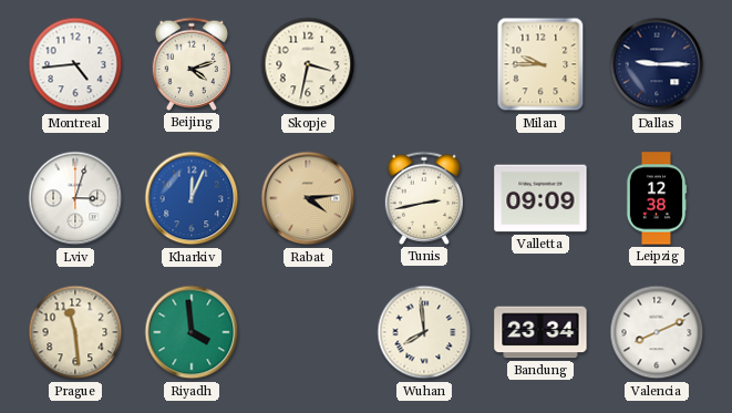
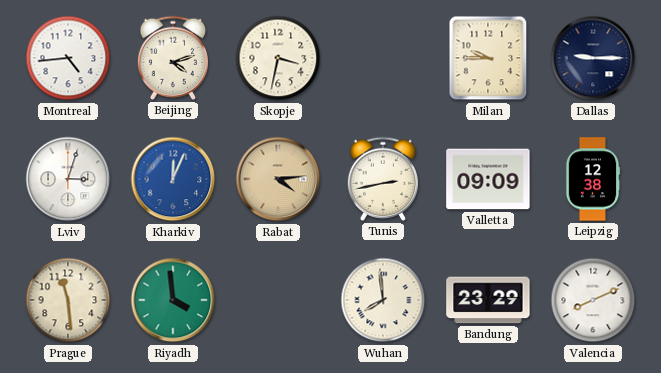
Bandung: 23:34 -> 23:29 (488, 300)
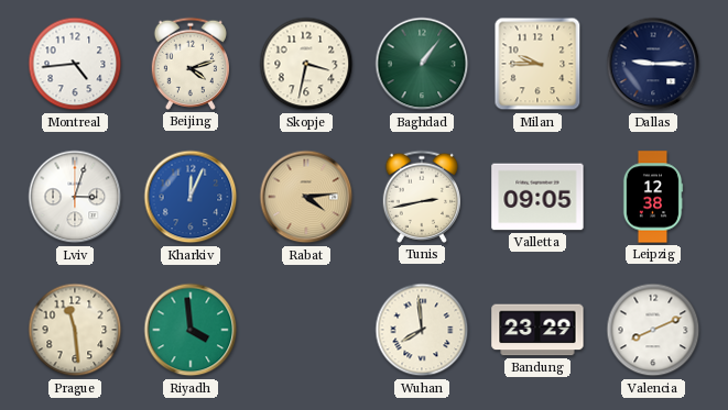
Baghdad: none -> 1:06 (422, 64)
Valletta: 09:09 -> 09:05 (537, 197)
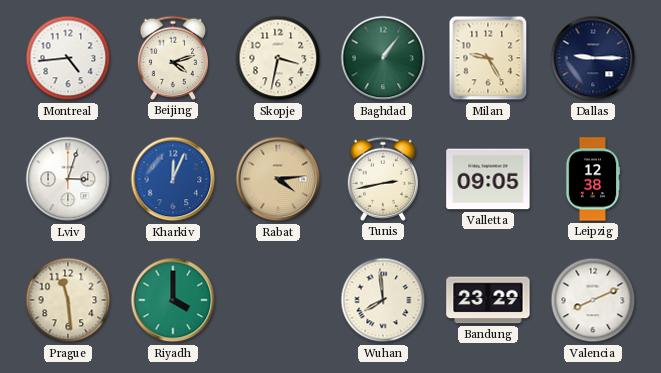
Milan: 9:45 -> 9:25 (488, 58)
Riyadh: 3:59 -> 4:00 (173, 300)
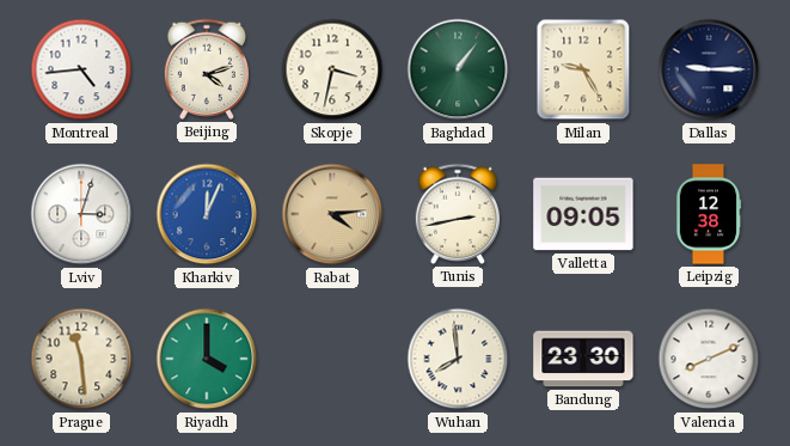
Bandung: 23:29 -> 23:30 (583, 359)
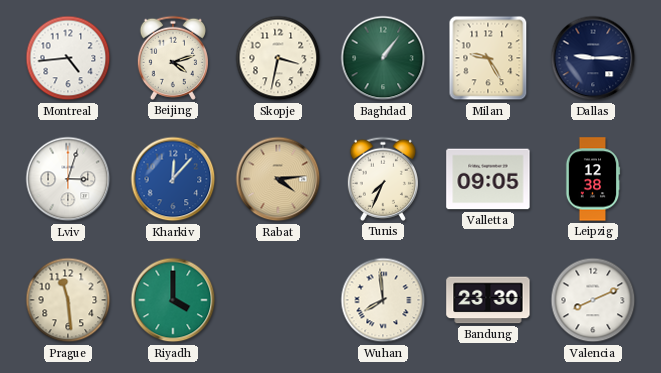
Kharkiv: 12:04 -> 12:07 (173, 179)
Tunis: 2:43 -> 7:34 (382, 179)
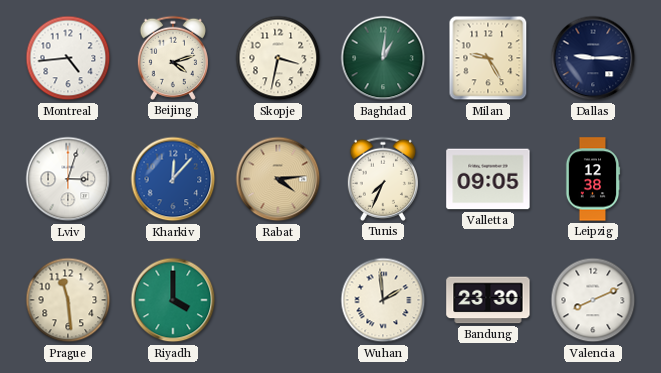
Baghdad: 1:06 -> 1:01 (383, 58)
Wuhan: 7:59 -> 1:59 (383, 300)
